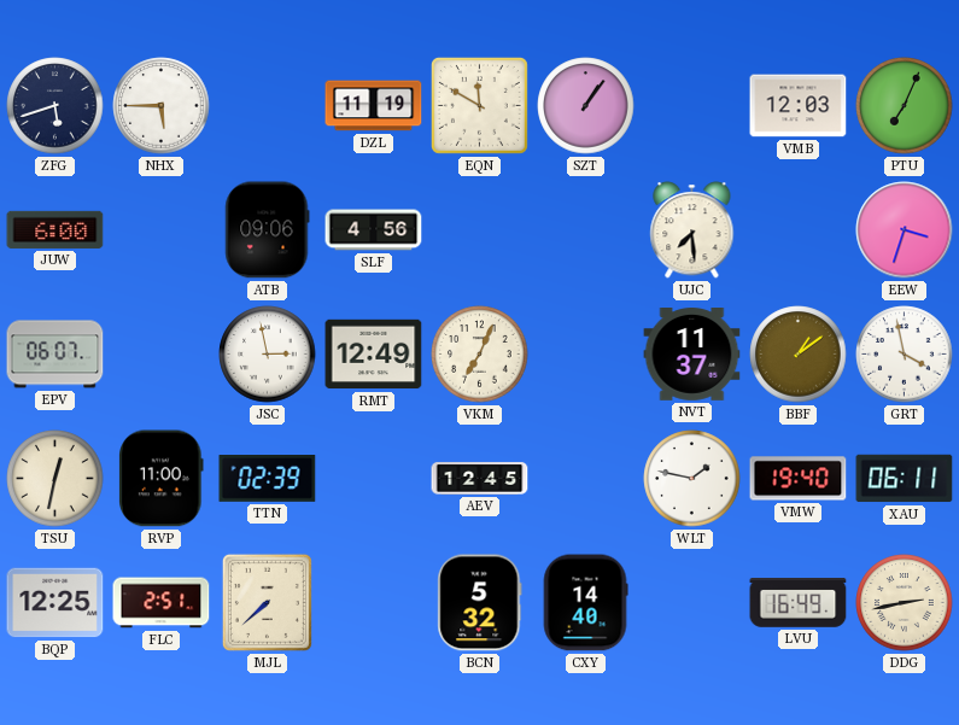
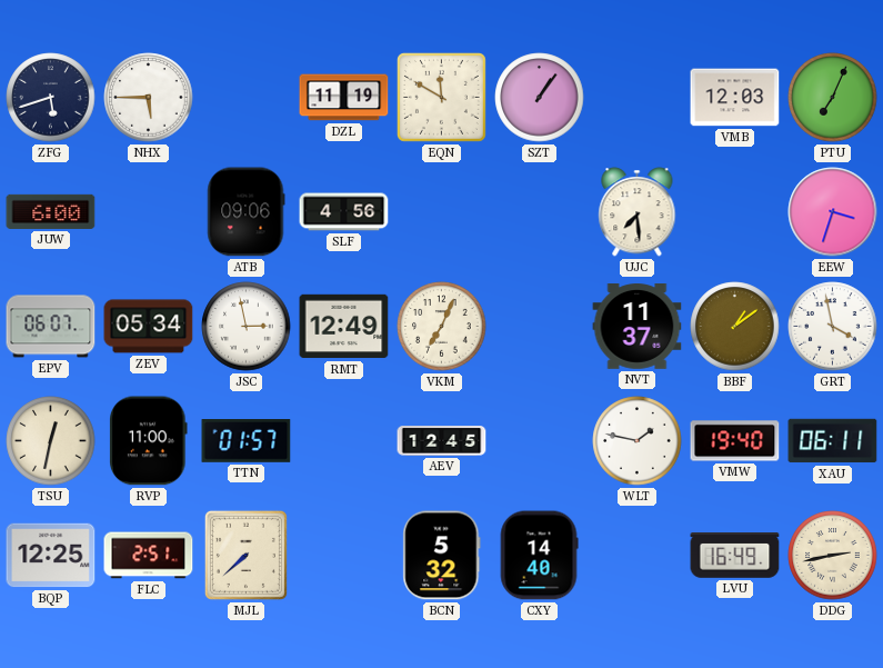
ZEV: none -> 05:34 (149, 327)
TTN: 02:39 -> 01:57 (247, 441)
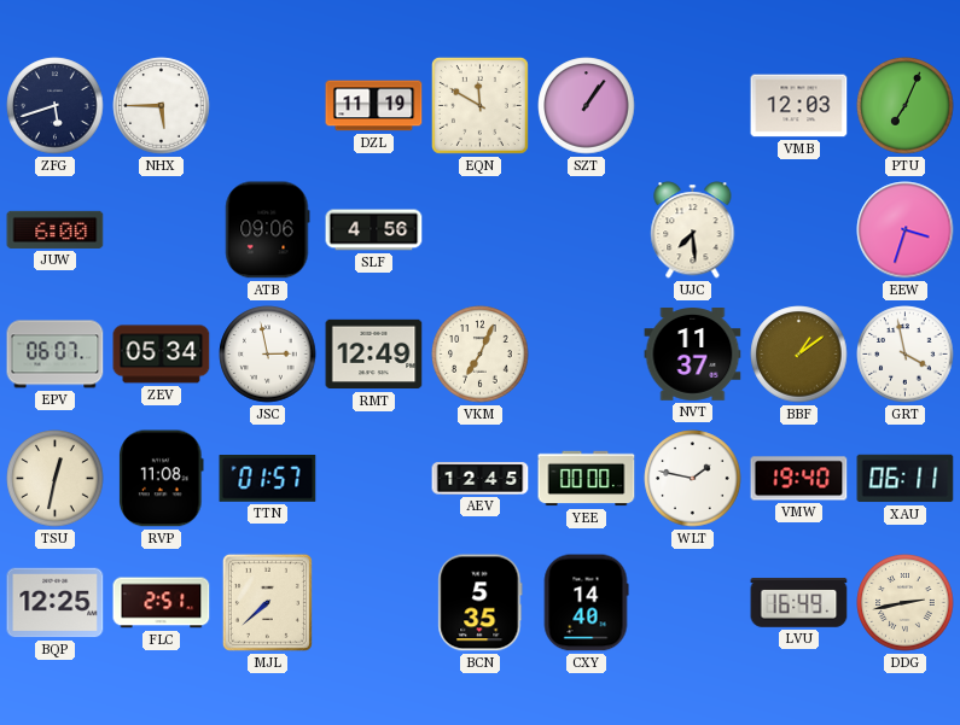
RVP: 11:00 -> 11:08 (162, 479)
YEE: none -> 00:00 (587, 479)
BCN: 5:32 -> 5:35 (481, 603)
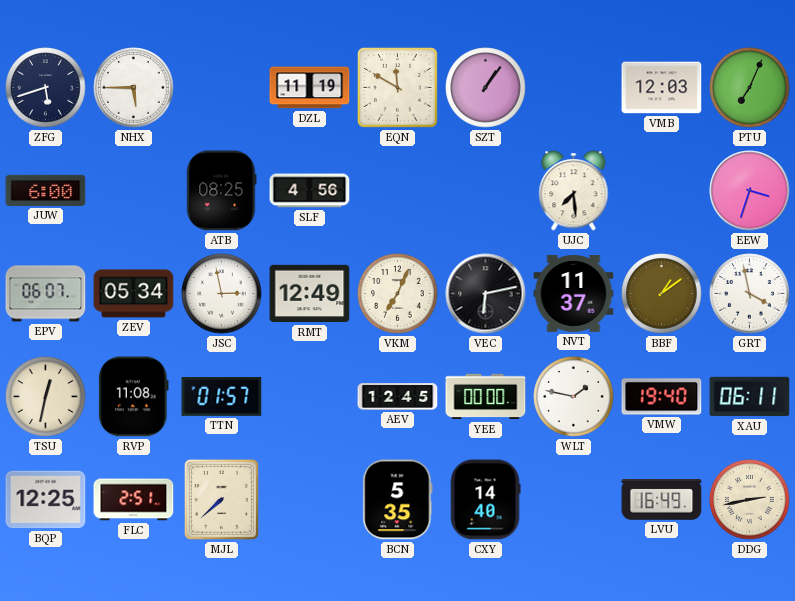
ATB: 09:06 -> 08:25 (222, 191)
VEC: none -> 6:13 (486, 294)
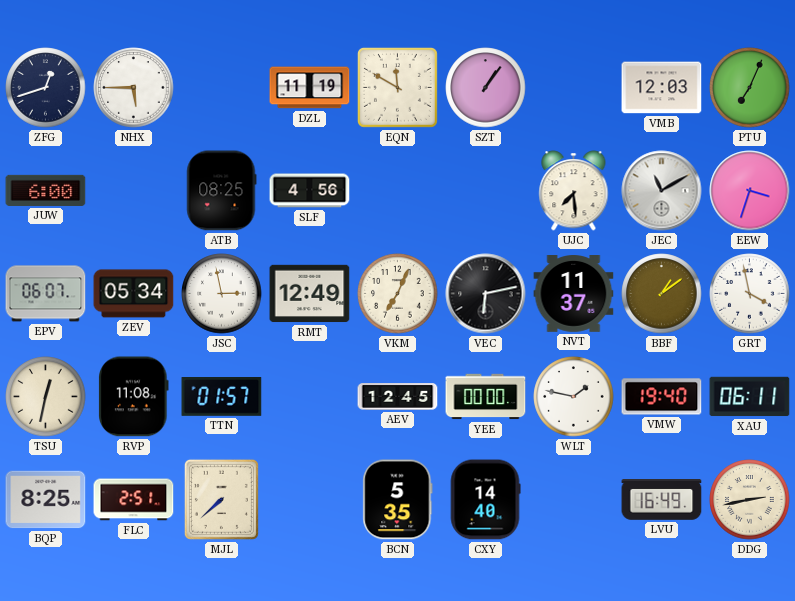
ZFG: 5:42 -> 12:42 (46, 88)
JEC: none -> 11:10 (662, 191)
BQP: 12:25 -> 8:25 (46, 500)
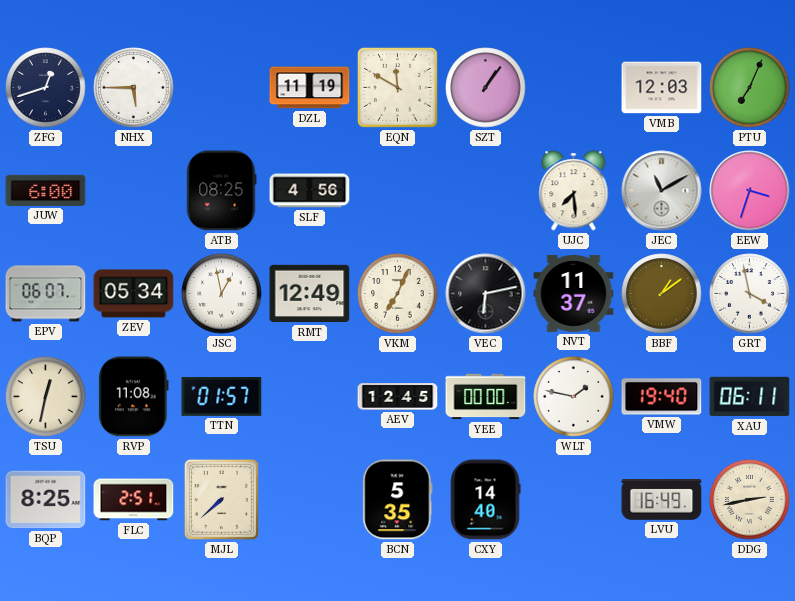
JSC: 2:58 -> 12:58 (222, 294)
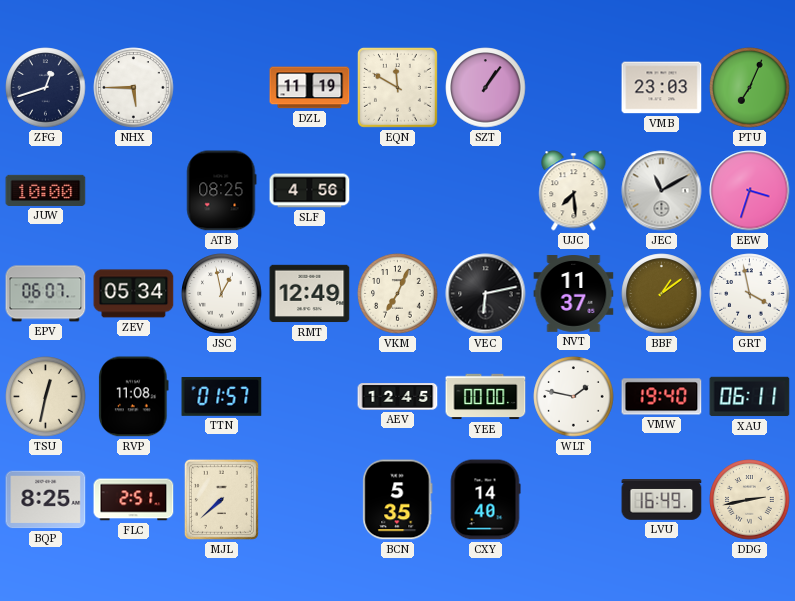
VMB: 12:03 -> 23:03 (662, 88)
JUW: 6:00 -> 10:00 (46, 190)
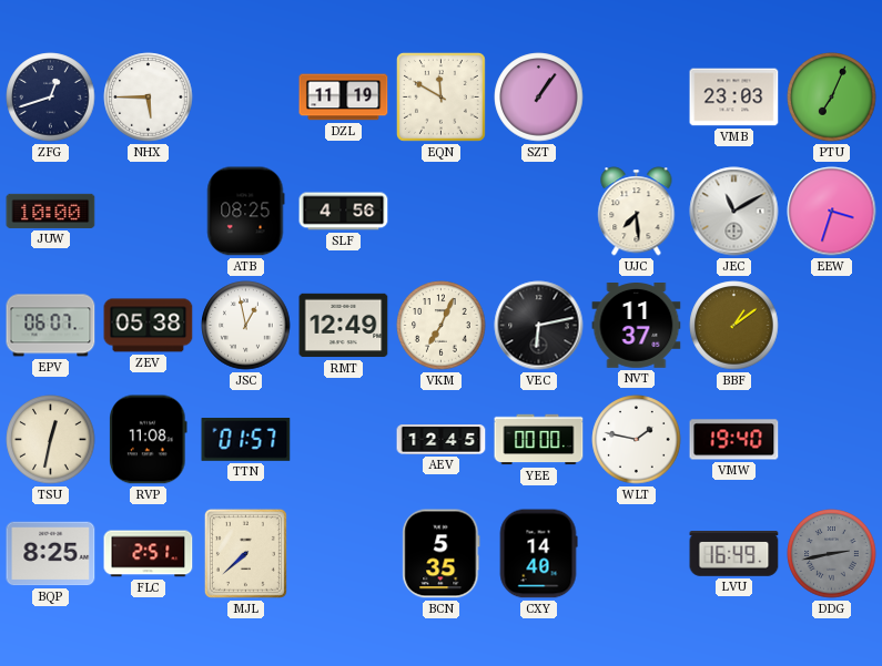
ZEV: 05:34 -> 05:38 (149, 326)
GRT: 3:58 -> none (750, 294)
XAU: 06:11 -> none (750, 397)
DDG dial: cream -> grey (832, 554)
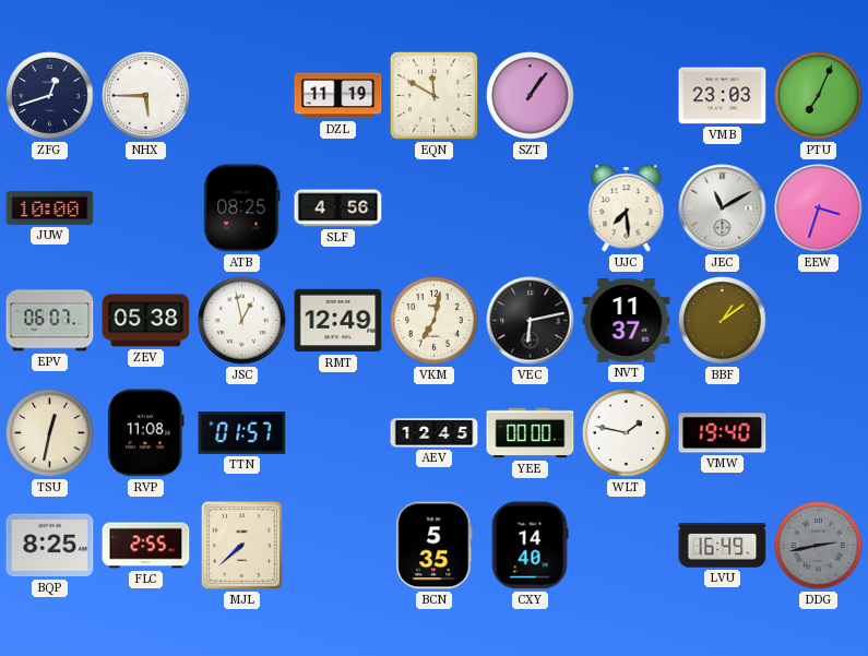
VKM: 7:04 -> 7:02 (435, 321)
FLC: 2:51 -> 2:55 (146, 546)
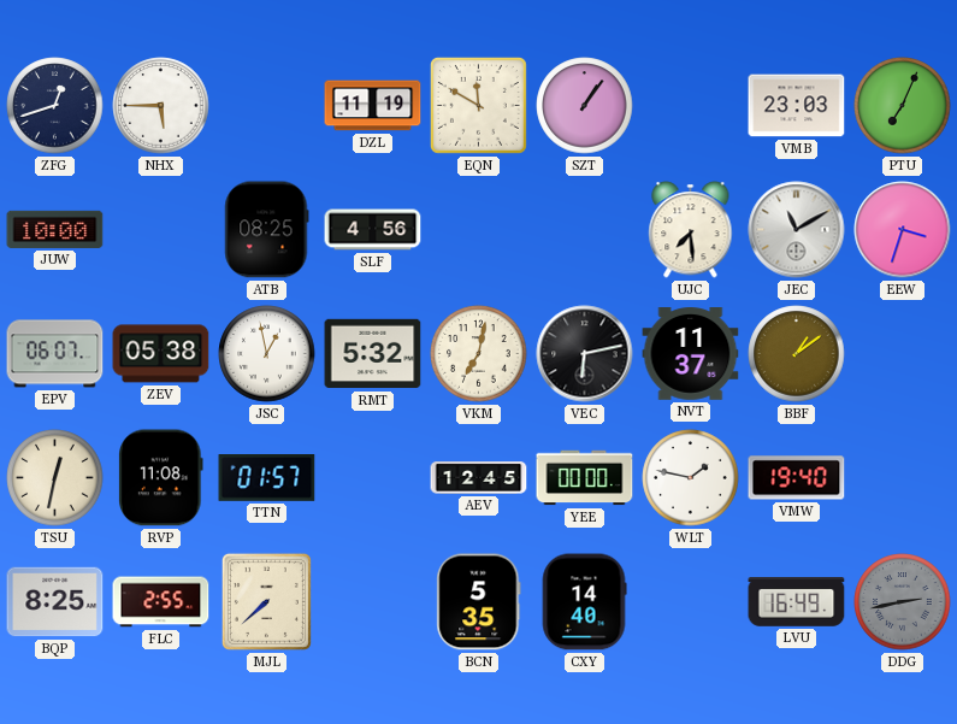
RMT: 12:49 -> 5:32 (373, 354)
